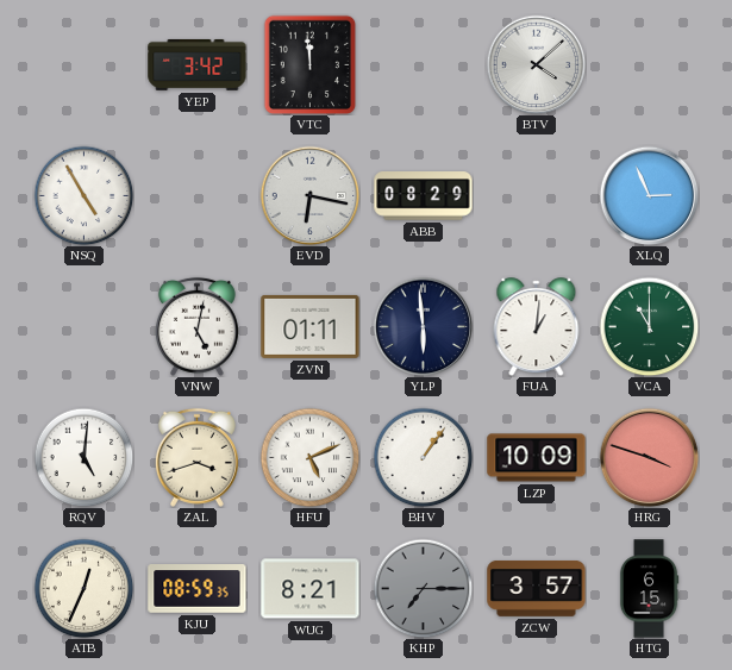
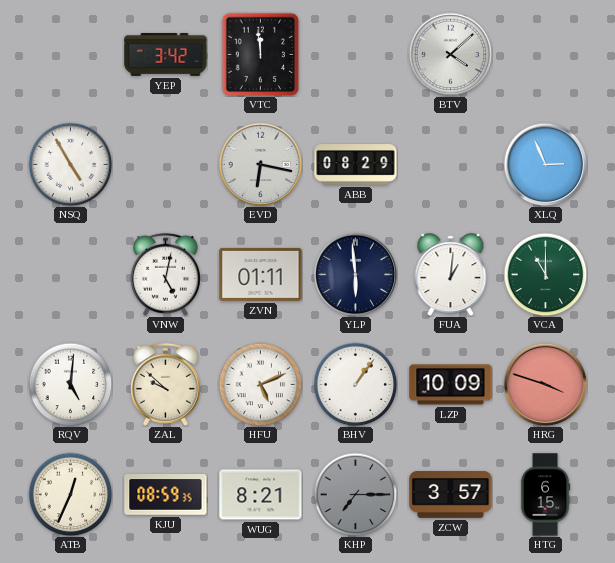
ZAL: 3:42 -> 9:52 (165, 384)
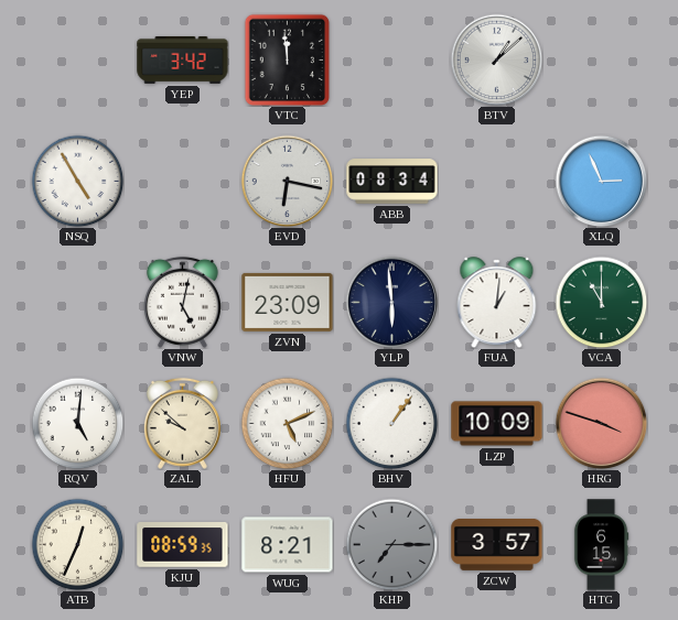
BTV: 4:08 -> 1:08 (496, 59)
ABB: 08:29 -> 08:34 (392, 182)
ZVN: 01:11 -> 23:09 (288, 302)
